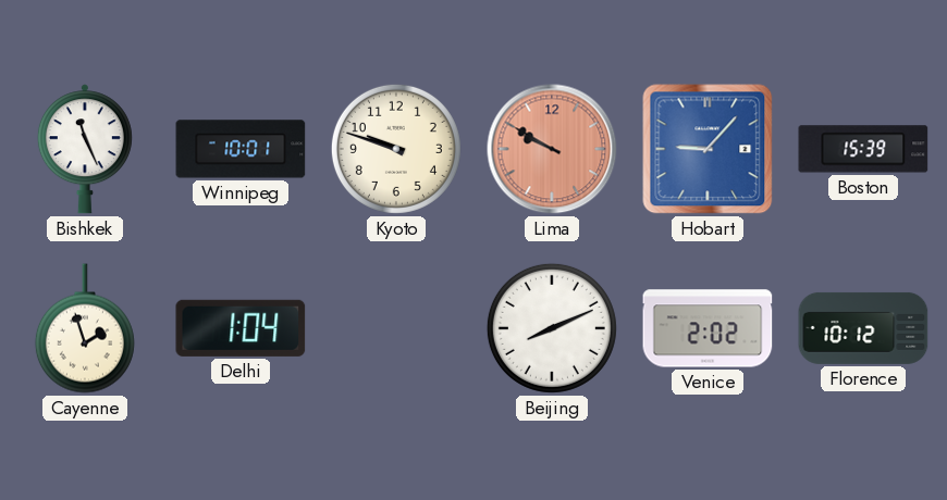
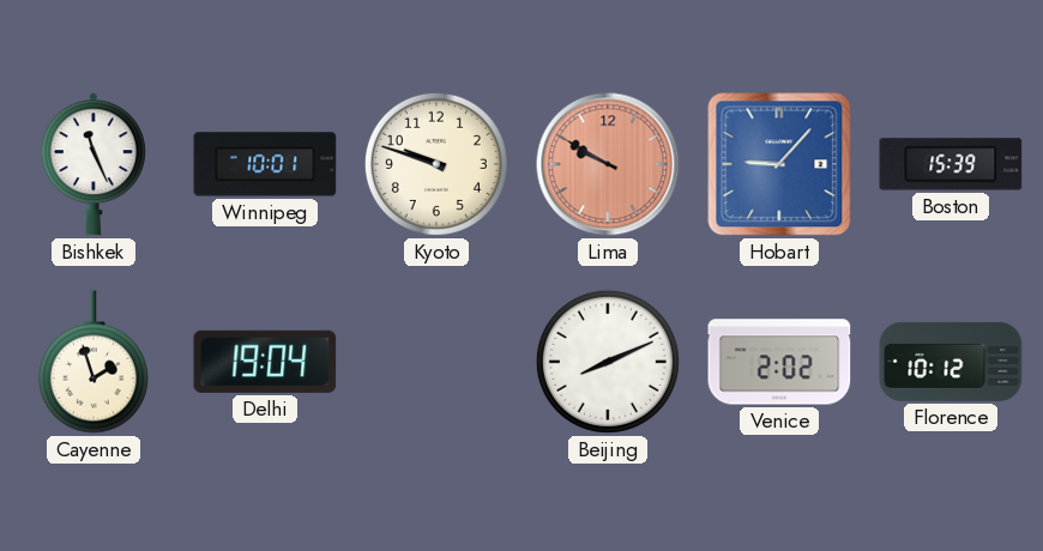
Delhi: 1:04 -> 19:04 (265, 362)
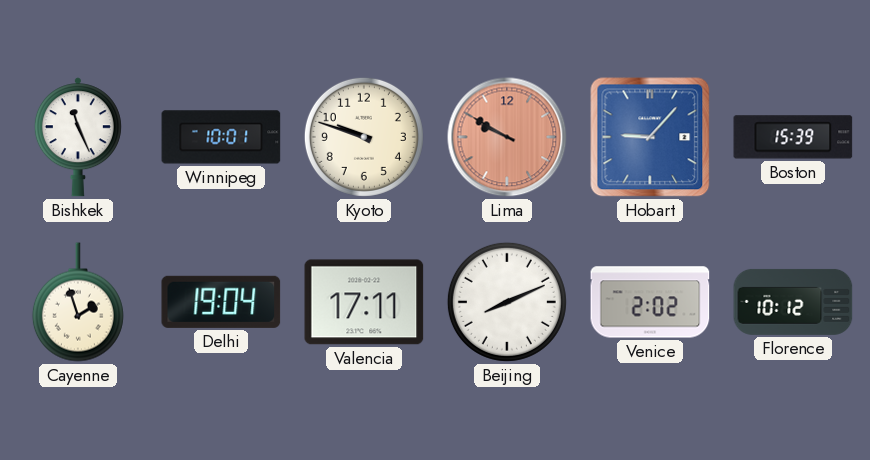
Valencia: none -> 17:11 (364, 302)
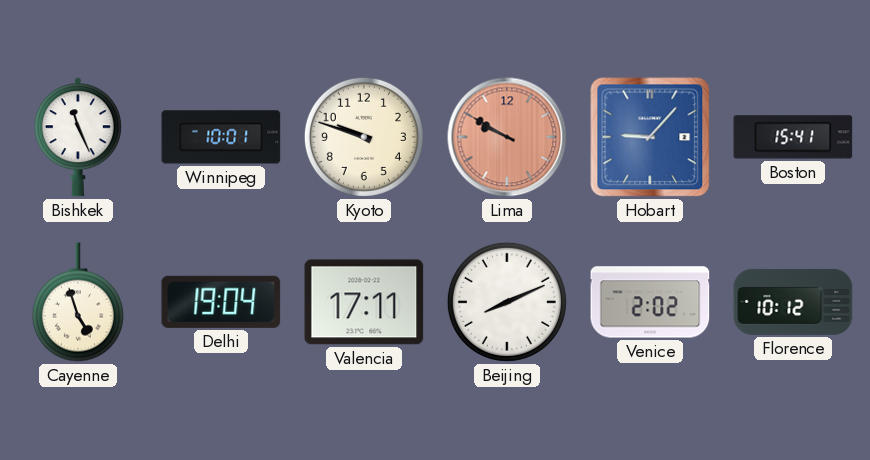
Boston: 15:39 -> 15:41 (793, 137)
Cayenne: 1:57 -> 4:57 (78, 302)
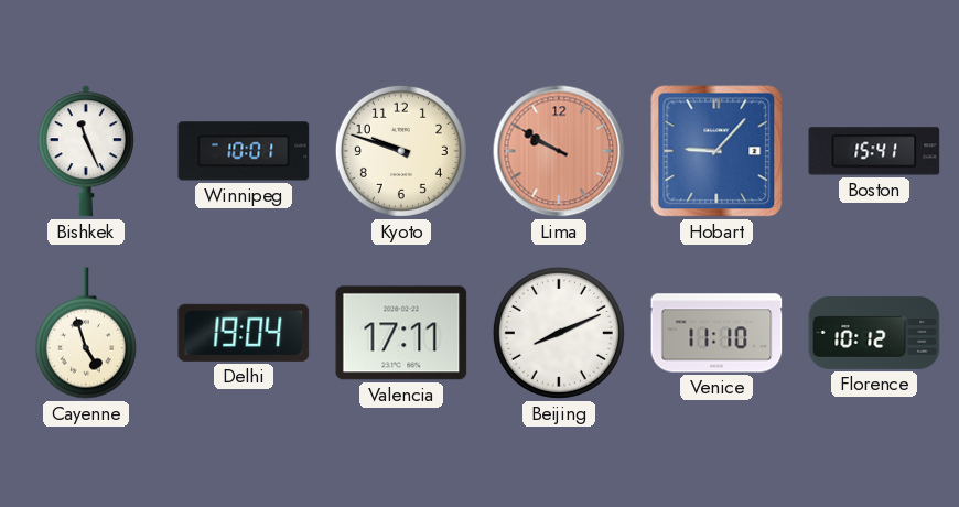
Venice: 2:02 -> 11:10 (716, 333)
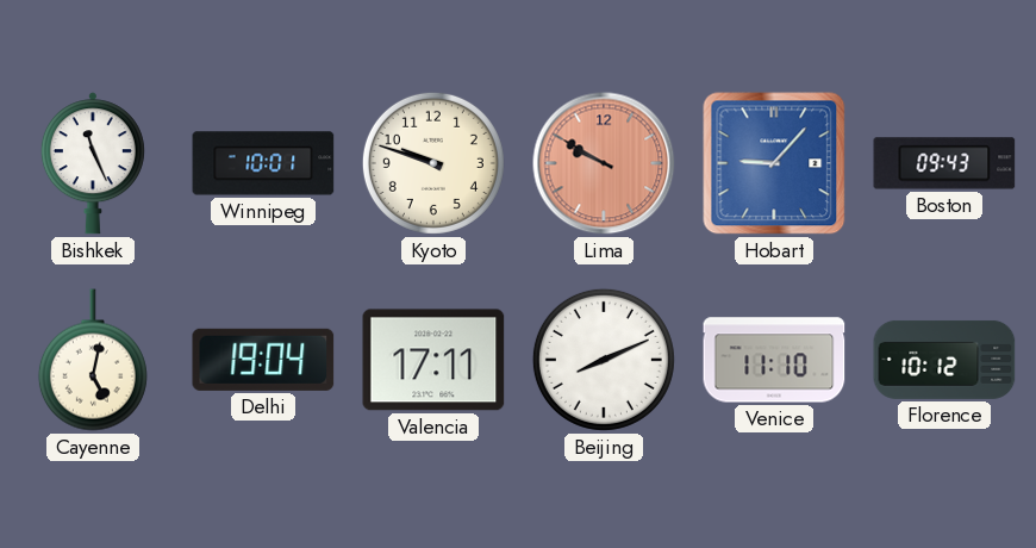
Boston: 15:41 -> 09:43 (944, 163)
Cayenne: 4:57 -> 5:02 (93, 360)
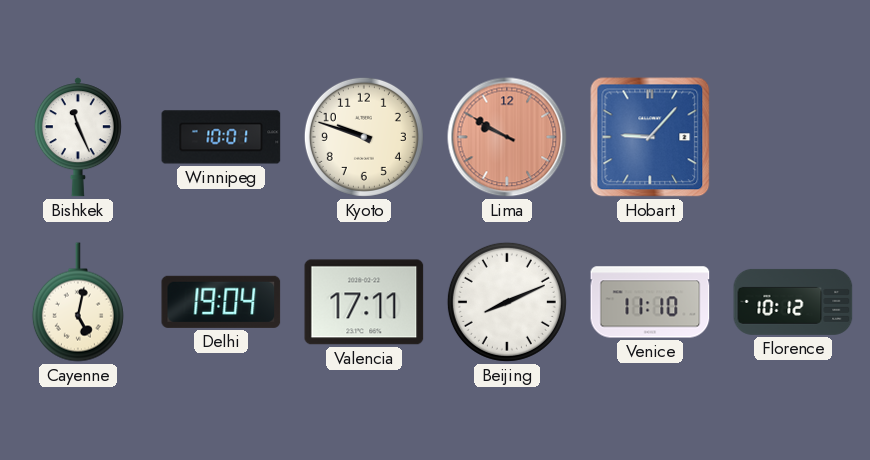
Boston: 09:43 -> none (944, 163)
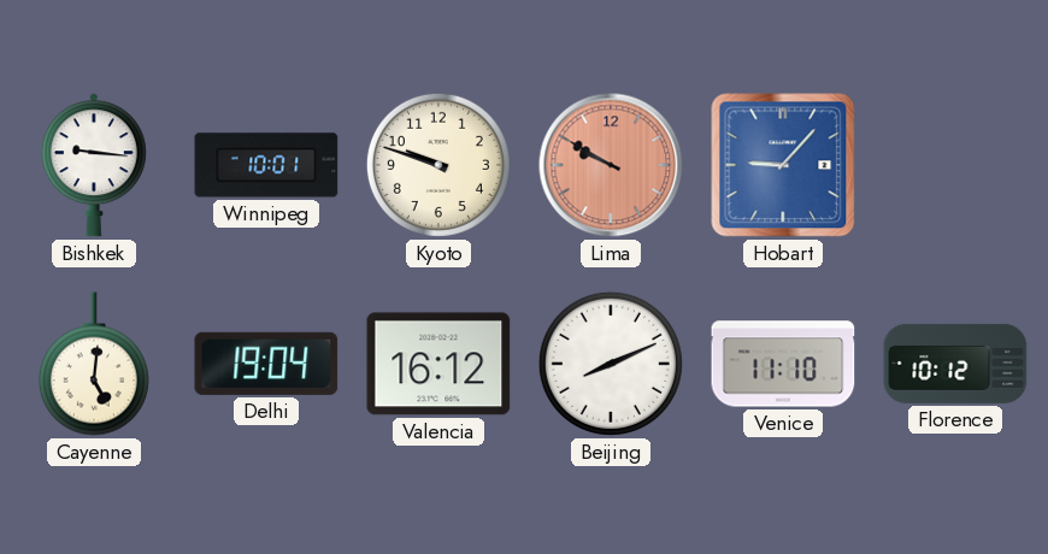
Bishkek: 11:26 -> 9:16 (94, 165)
Cayenne: 5:02 -> 5:01 (94, 364)
Valencia: 17:11 -> 16:12 (438, 364)
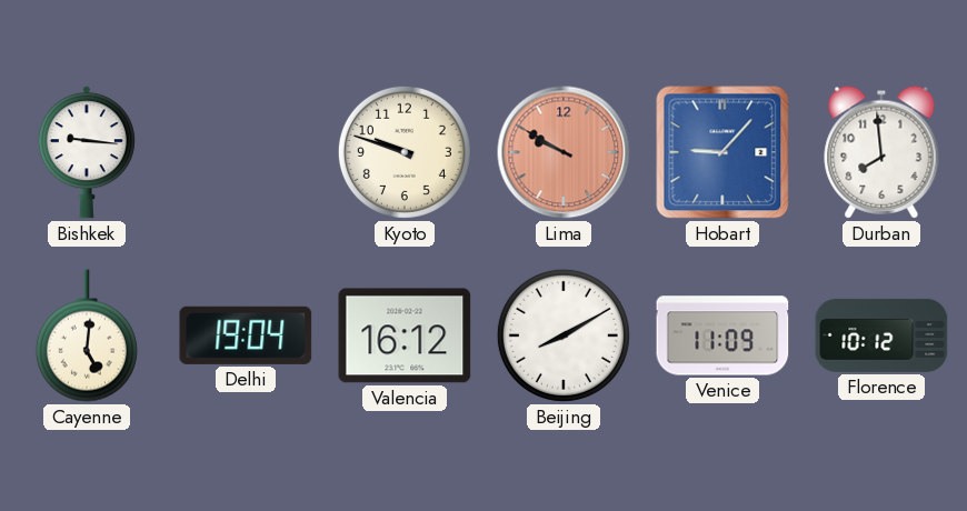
Winnipeg: 10:01 -> none (266, 165)
Durban: none -> 7:59 (881, 152)
Beijing: 8:11 -> 8:10 (564, 335)
Venice: 11:10 -> 11:09 (722, 335)
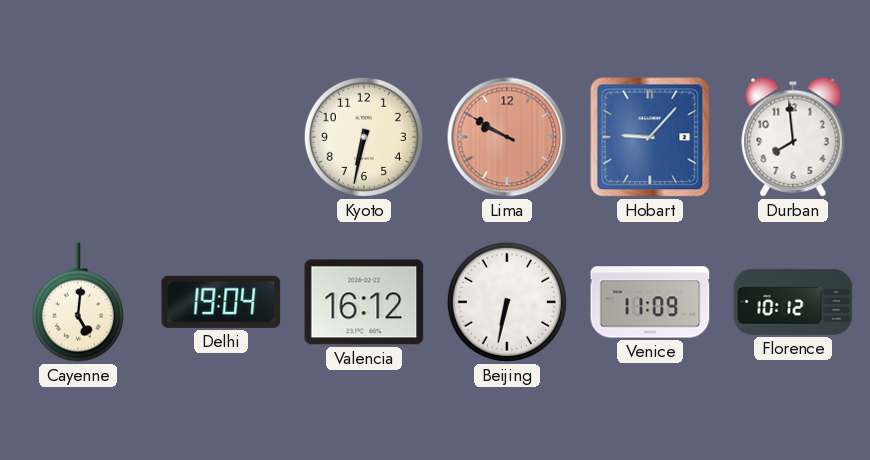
Bishkek: 9:16 -> none (87, 152)
Kyoto: 9:48 -> 6:32 (364, 137)
Beijing: 8:10 -> 6:32 (507, 302)
